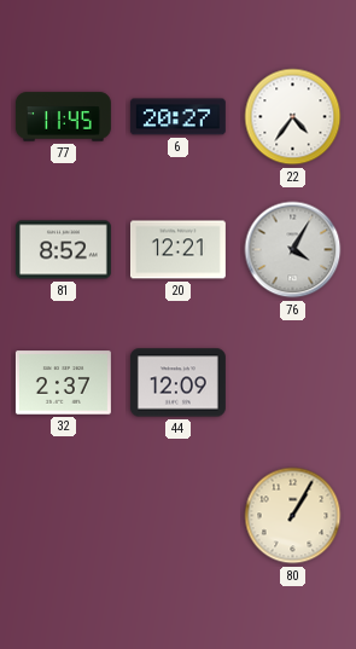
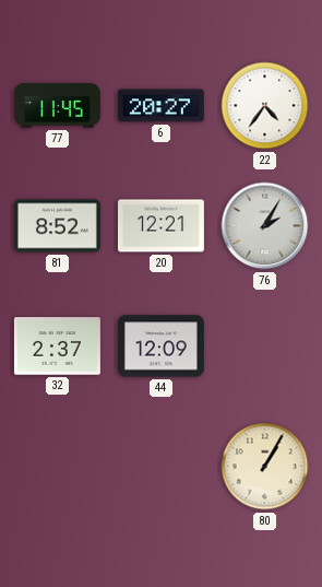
76: 4:05 -> 2:05 (265, 226)
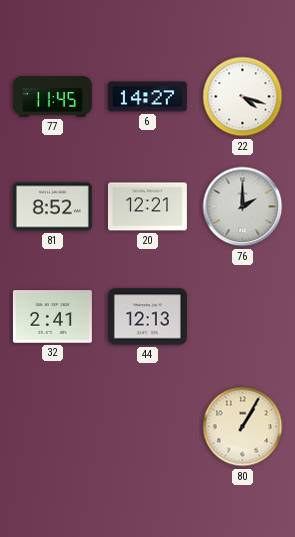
6: 20:27 -> 14:27 (147, 97)
22: 4:36 -> 4:18 (243, 97)
76: 2:05 -> 2:00 (243, 207)
32: 2:37 -> 2:41 (52, 317)
44: 12:09 -> 12:13 (147, 317)
